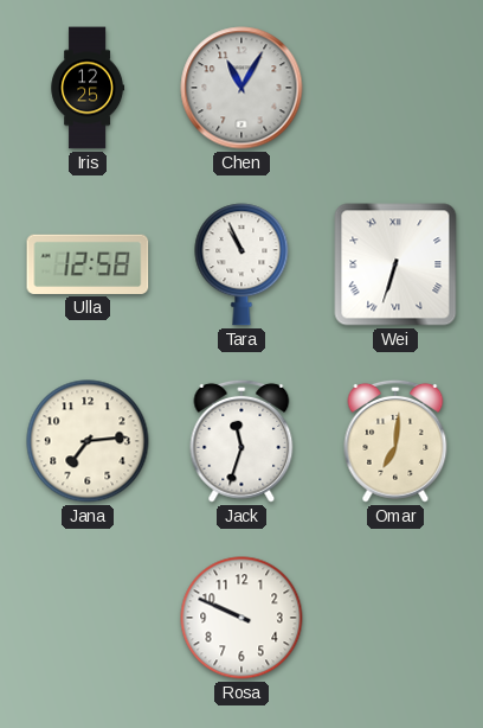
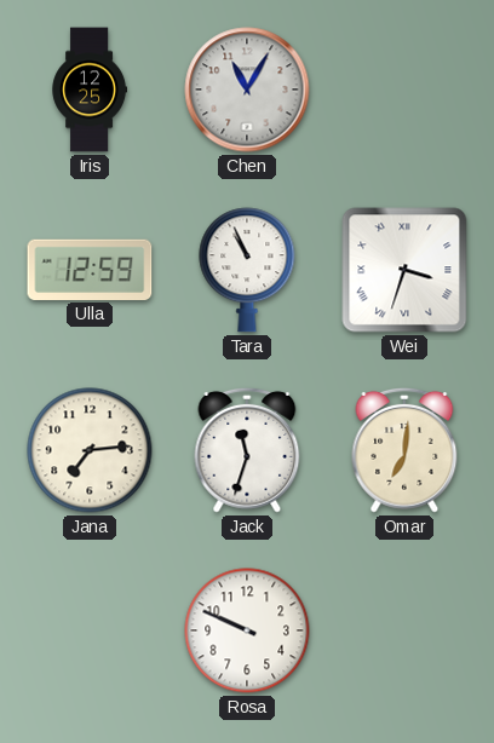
Ulla: 12:58 -> 12:59 (90, 270)
Wei: 6:33 -> 3:33 (404, 270)
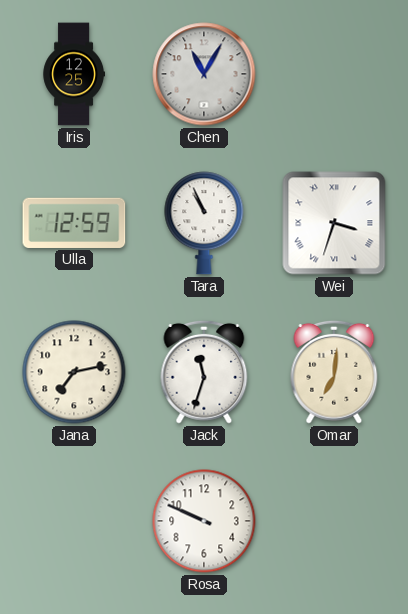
Jana: 7:14 -> 7:13 (74, 372)
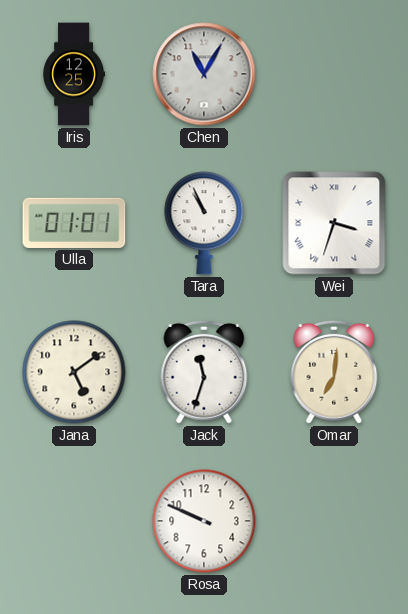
Ulla: 12:59 -> 01:01 (74, 223)
Jana: 7:13 -> 5:09 (74, 372)
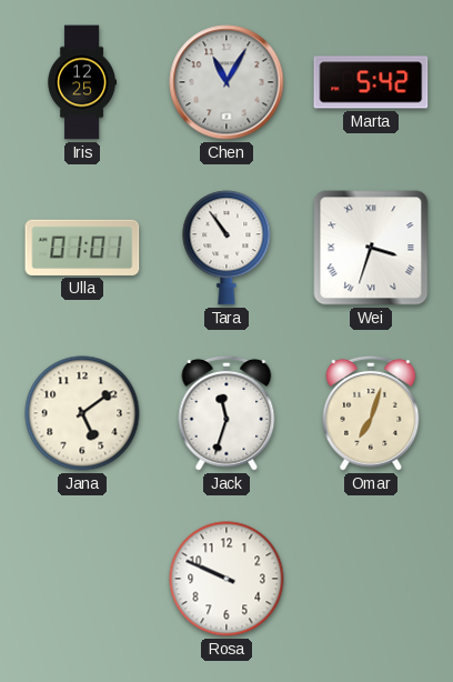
Marta: none -> 5:42 (371, 82)
Tara: 10:56 -> 10:54 (226, 248)
Omar: 7:01 -> 7:03 (371, 413)
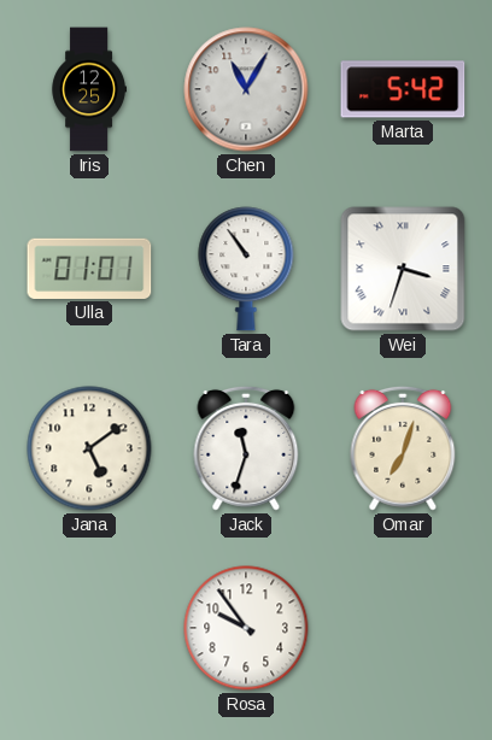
Rosa: 9:49 -> 9:54 (246, 628)
